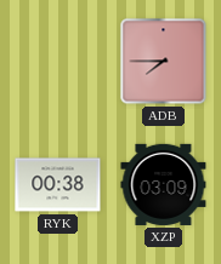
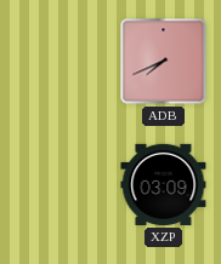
ADB: 7:45 -> 7:41 (164, 62)
RYK: 00:38 -> none (58, 185)
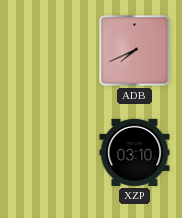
XZP: 03:09 -> 03:10 (135, 152)
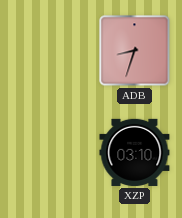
ADB: 7:41 -> 8:33 (135, 51)
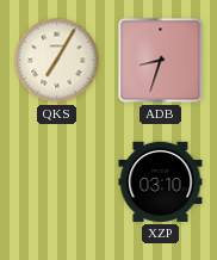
QKS: none -> 7:05 (57, 61)
